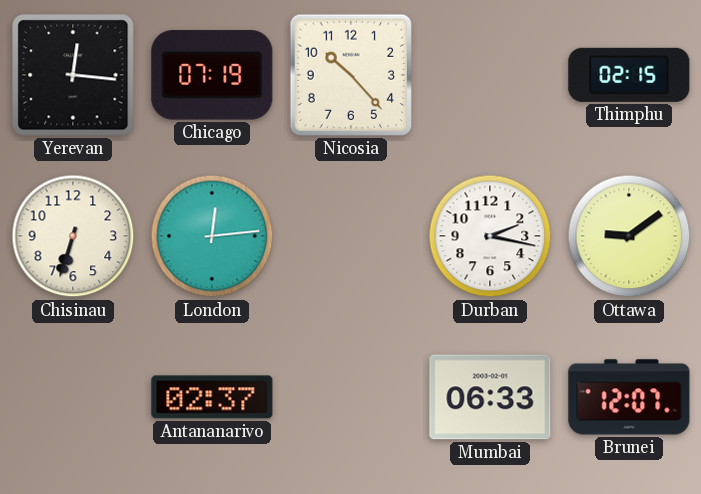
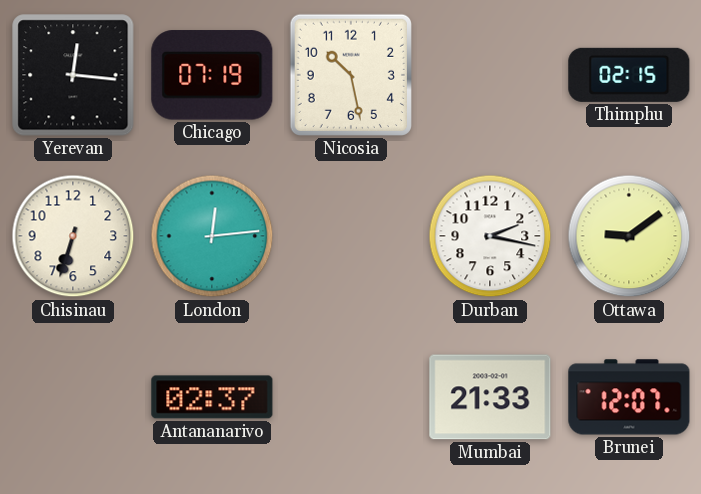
Nicosia: 10:23 -> 10:28 (351, 75)
Mumbai: 06:33 -> 21:33 (490, 397)
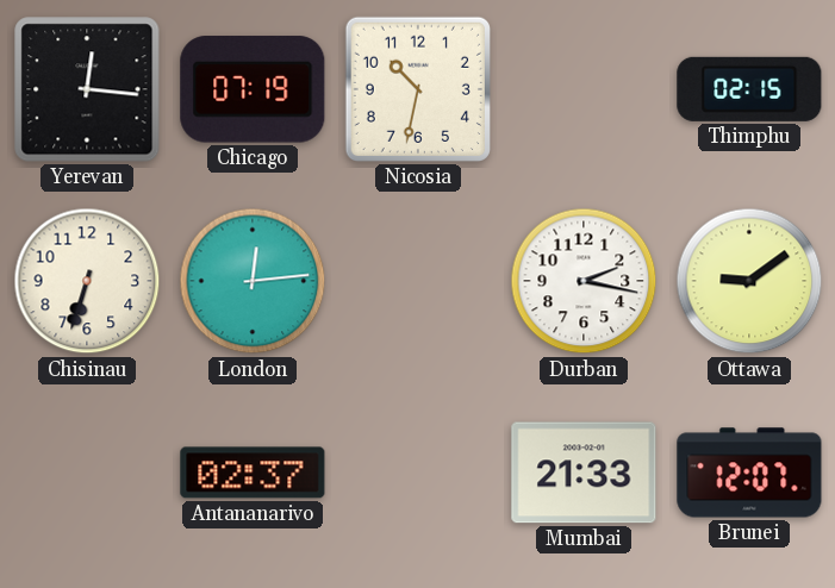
Nicosia: 10:28 -> 10:32 (418, 89)
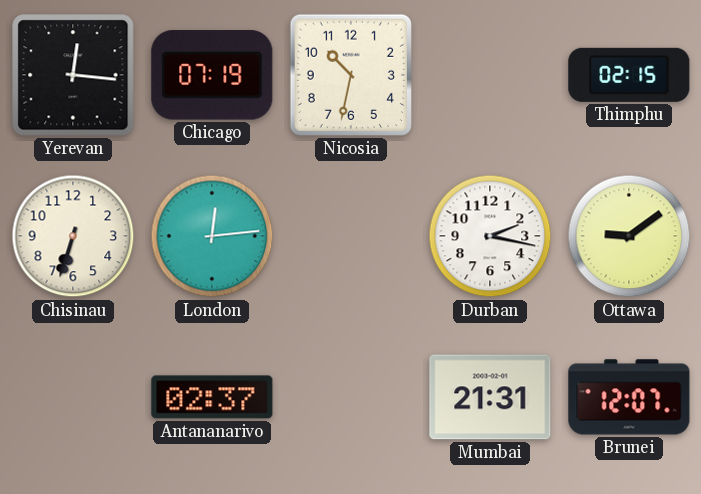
Mumbai: 21:33 -> 21:31 (490, 397)
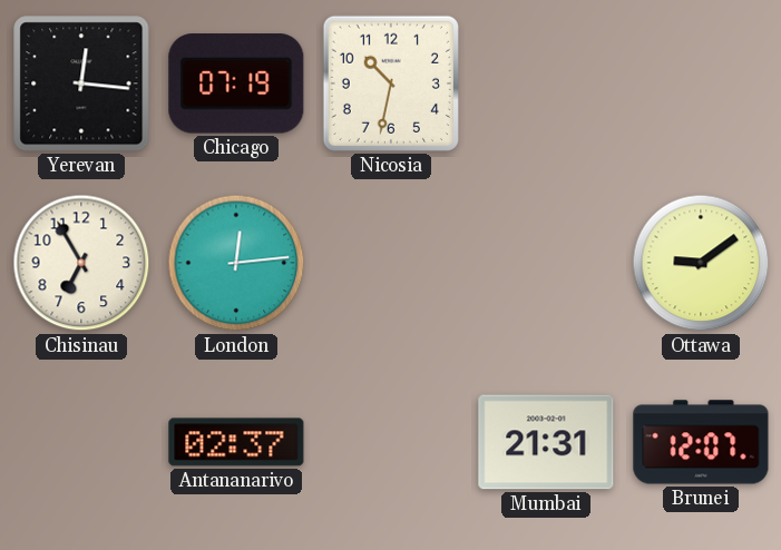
Thimphu: 02:15 -> none (629, 75)
Chisinau: 6:33 -> 6:55 (81, 263)
Durban: 2:17 -> none (490, 236)
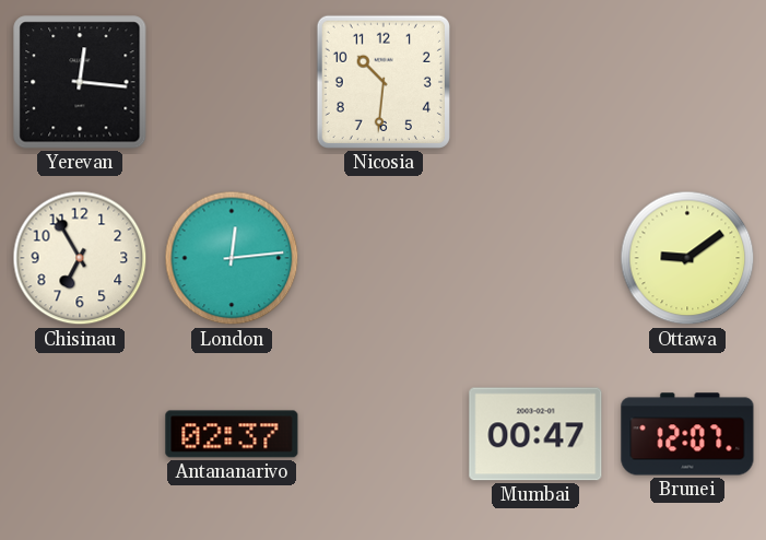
Chicago: 07:19 -> none (236, 84)
Nicosia: 10:32 -> 10:31 (384, 82)
Mumbai: 21:31 -> 00:47 (535, 434)
